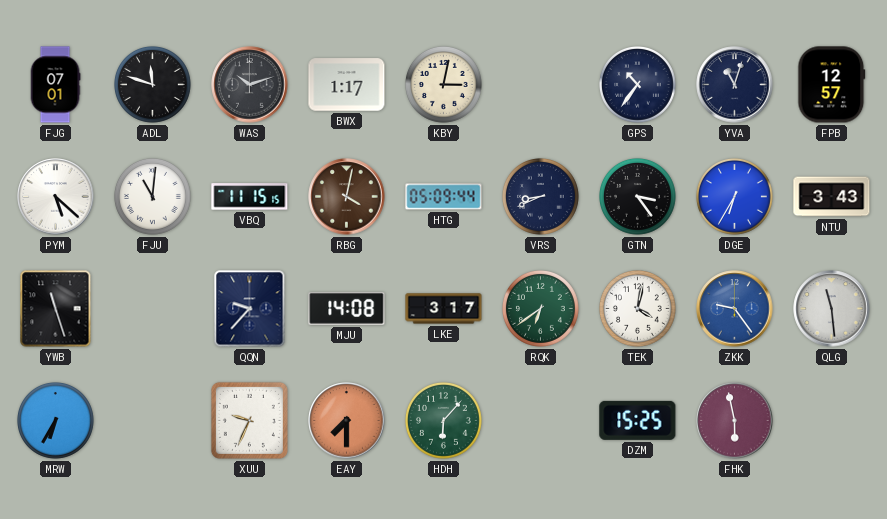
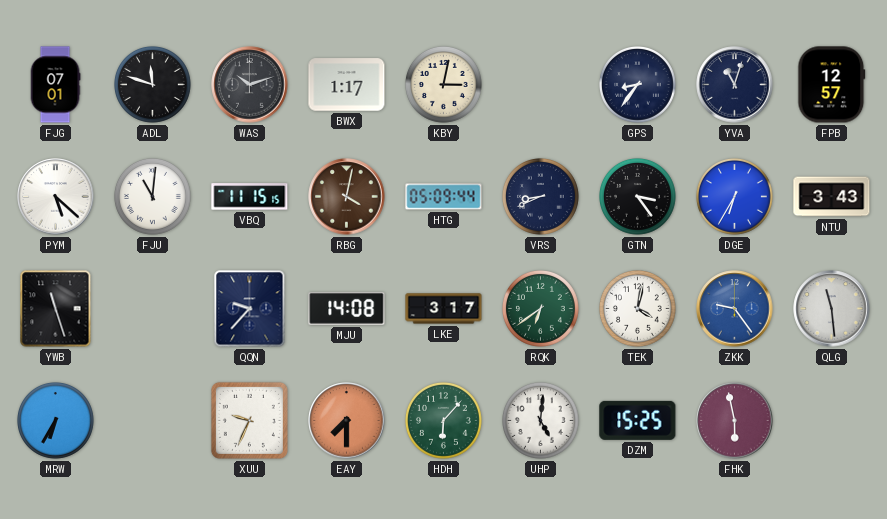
GPS: 10:36 -> 8:36 (638, 85)
UHP: none -> 5:01 (541, 421)
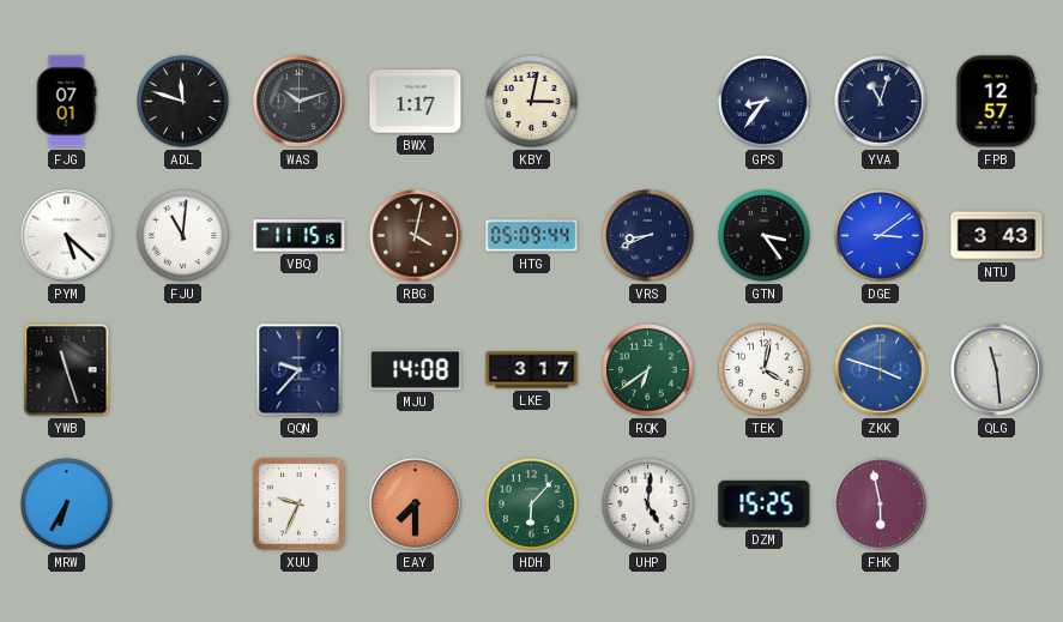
DGE: 6:35 -> 3:09 (881, 236)
ZKK: 9:24 -> 3:48 (881, 370)
